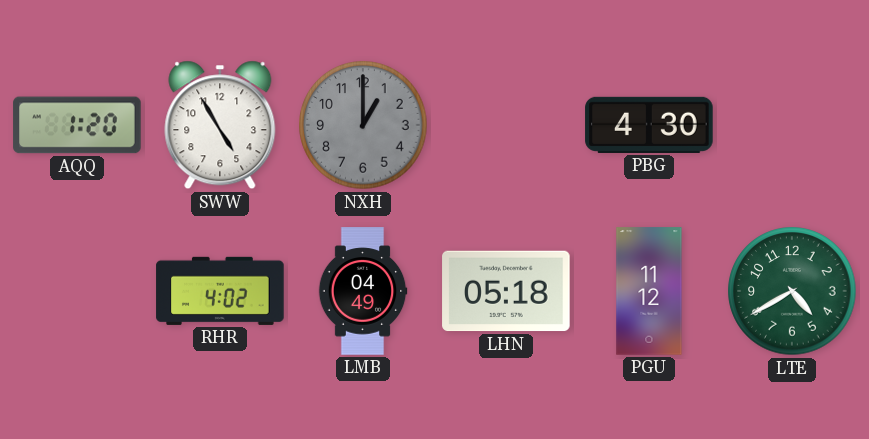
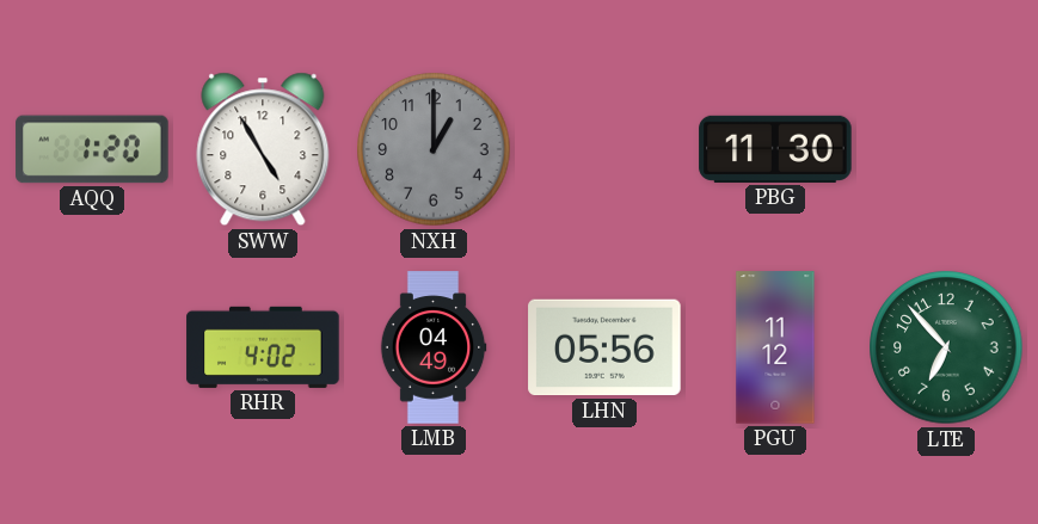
PBG: 4:30 -> 11:30 (775, 149)
LHN: 05:18 -> 05:56 (604, 347)
LTE: 4:40 -> 6:53 (946, 347)
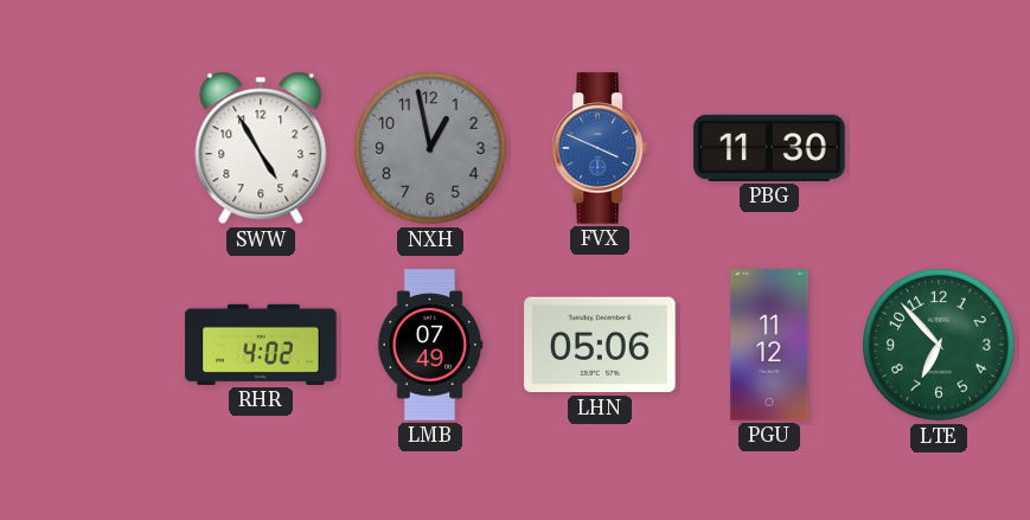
AQQ: 1:20 -> none (92, 149)
NXH: 1:00 -> 12:58 (430, 148)
FVX: none -> 3:49 (599, 148)
LMB: 04:49 -> 07:49 (430, 345)
LHN: 05:56 -> 05:06 (600, 345)
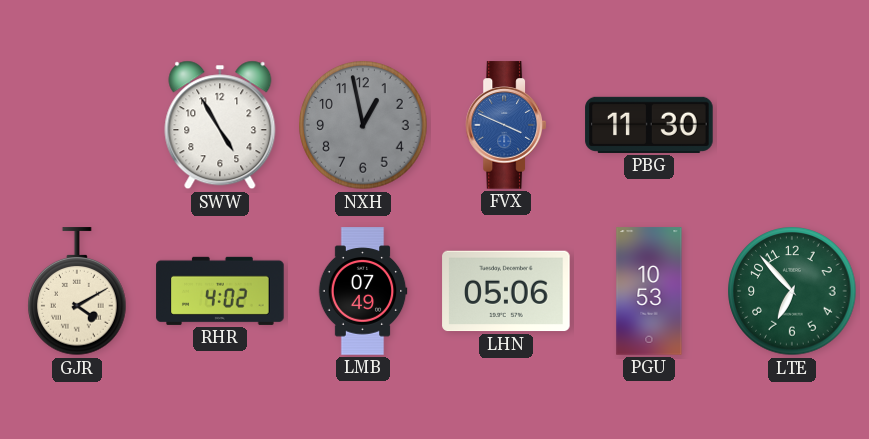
GJR: none -> 4:10 (77, 292)
PGU: 11:12 -> 10:53 (649, 291)
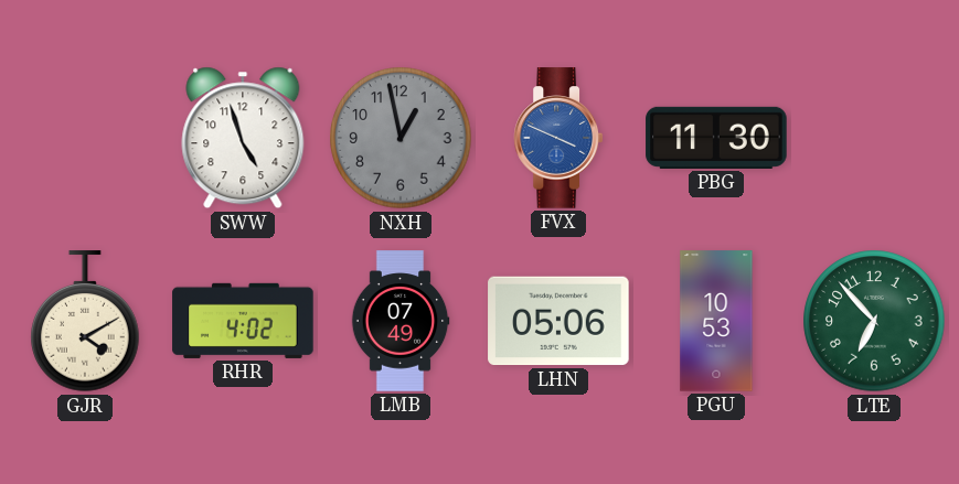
SWW: 4:55 -> 4:57 (243, 138)
